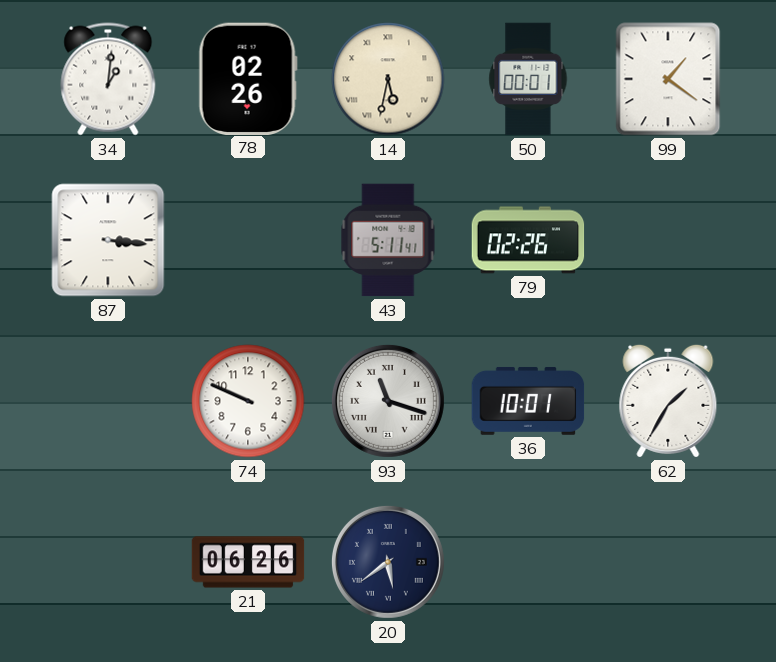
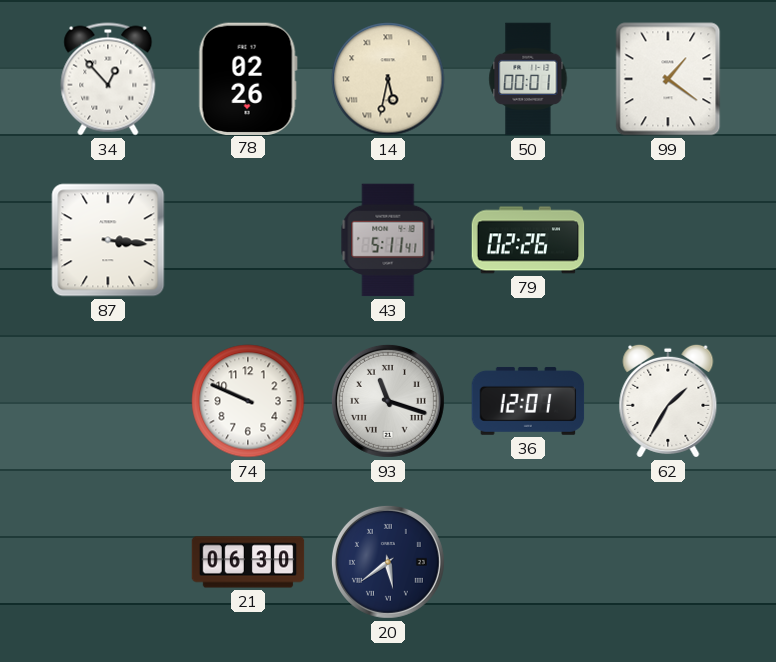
34: 1:01 -> 12:53 (108, 79)
36: 10:01 -> 12:01 (528, 401)
21: 06:26 -> 06:30 (248, 562)
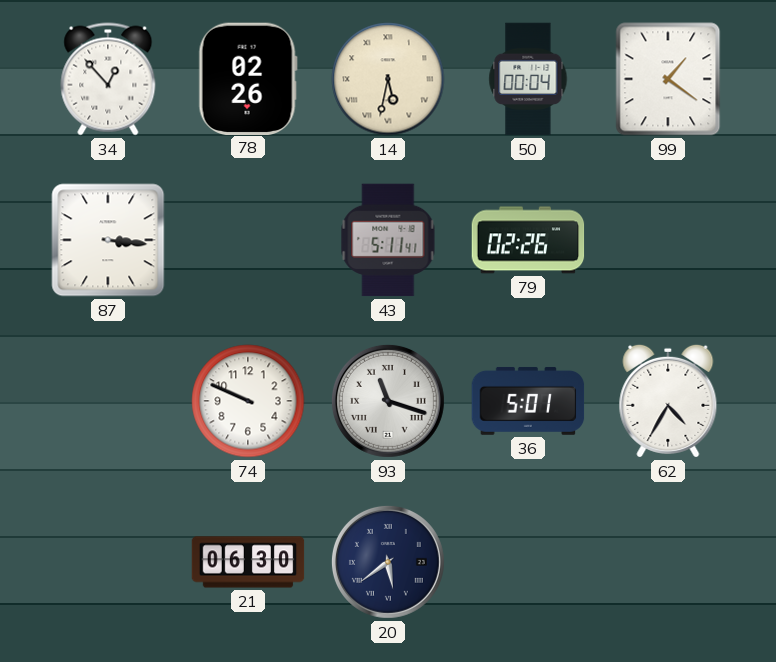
50: 00:01 -> 00:04 (528, 79)
36: 12:01 -> 5:01 (528, 401)
62: 1:35 -> 4:35 (668, 401)
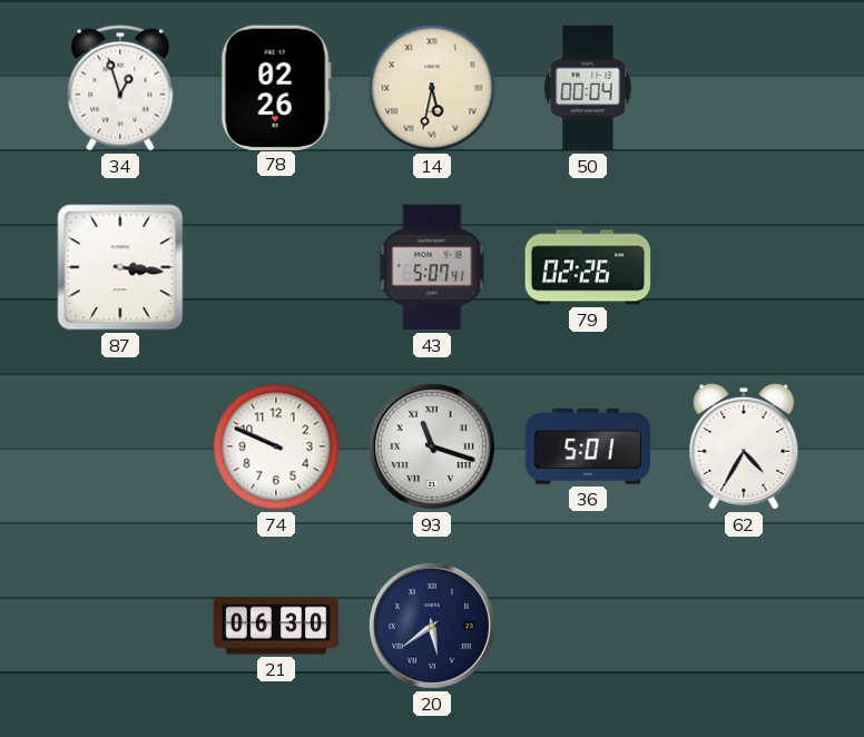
34: 12:53 -> 12:57 (120, 88)
99: 1:21 -> none (668, 79)
43: 5:11 -> 5:07 (432, 267)
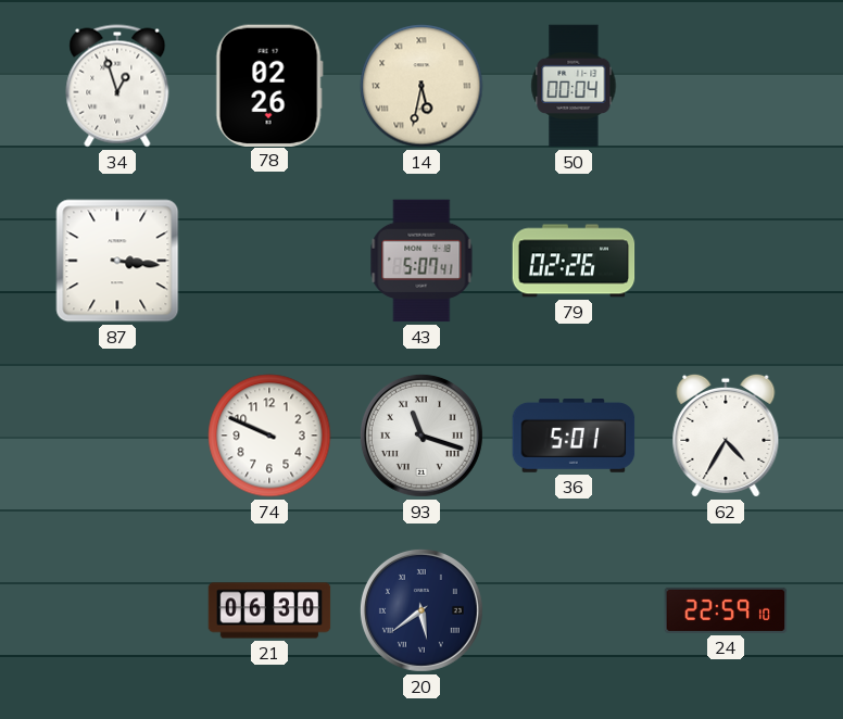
24: none -> 22:59 (726, 610)
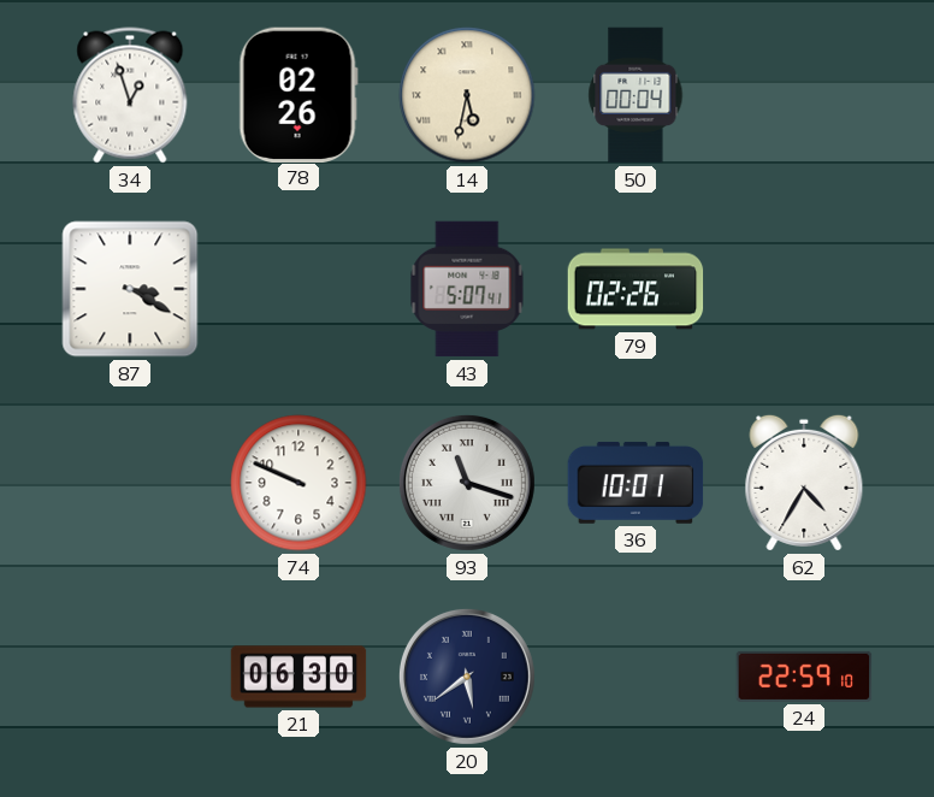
87: 3:16 -> 3:20 (130, 289)
36: 5:01 -> 10:01 (636, 483)
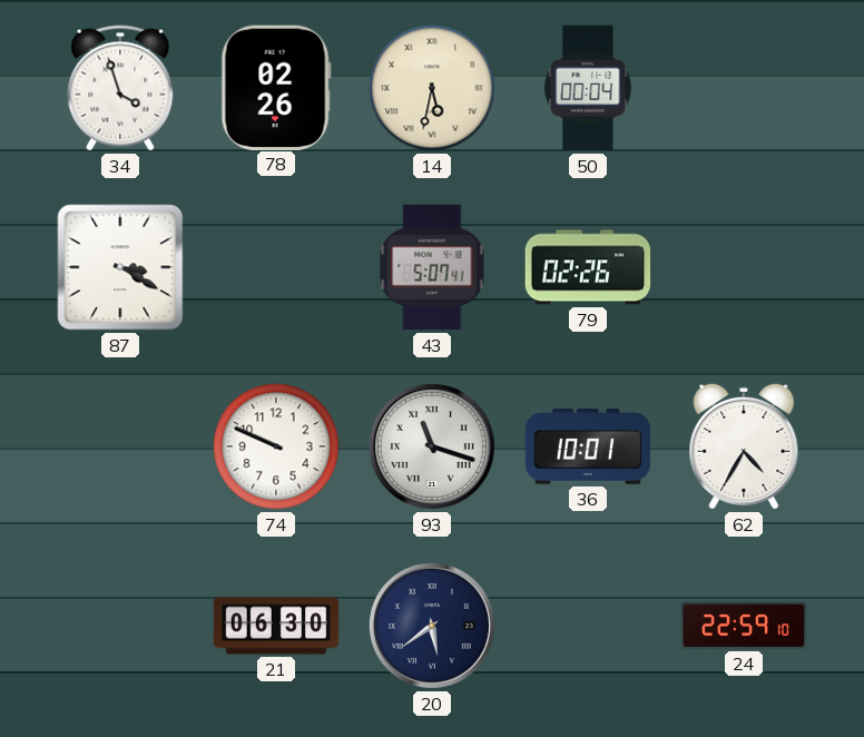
34: 12:57 -> 3:57 (120, 88)
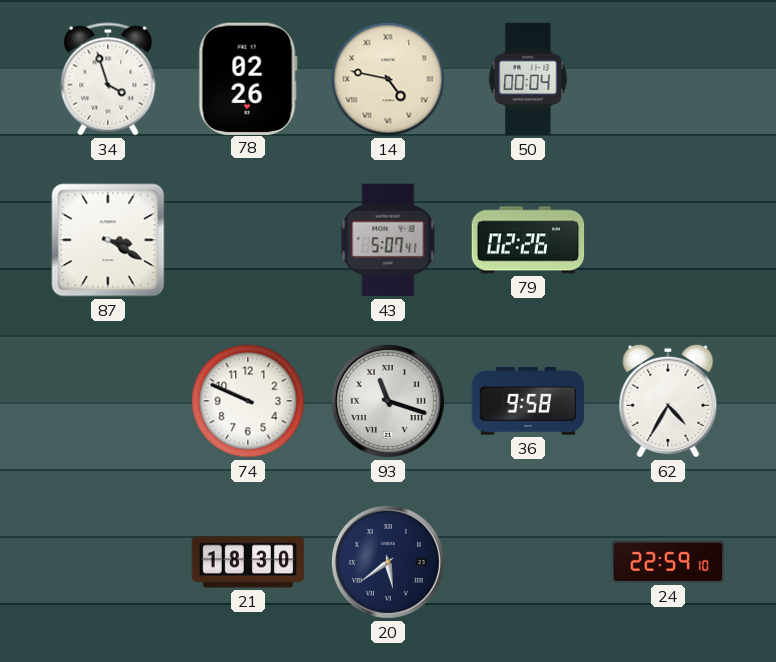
14: 5:32 -> 4:47 (388, 79)
36: 10:01 -> 9:58 (528, 401)
21: 06:30 -> 18:30 (248, 562)
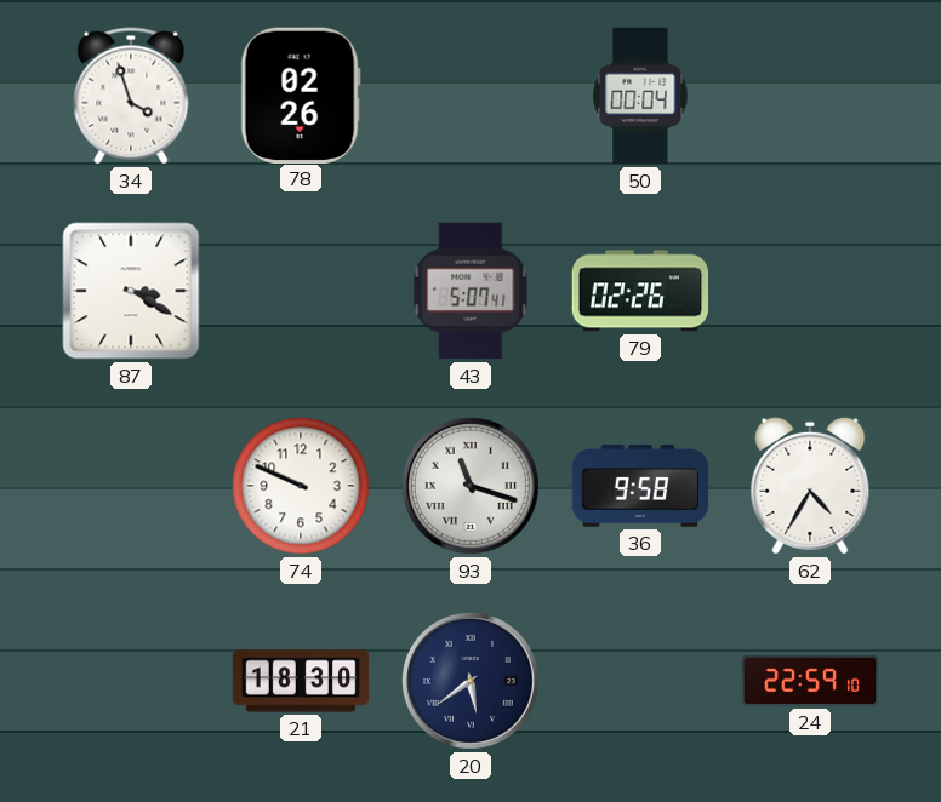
14: 4:47 -> none (388, 79)
